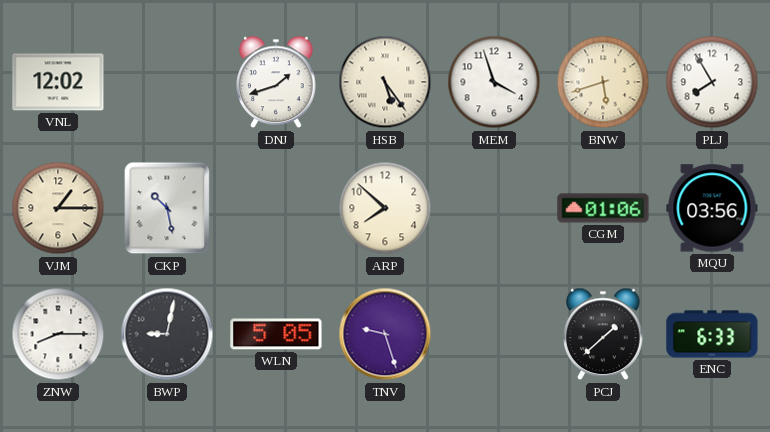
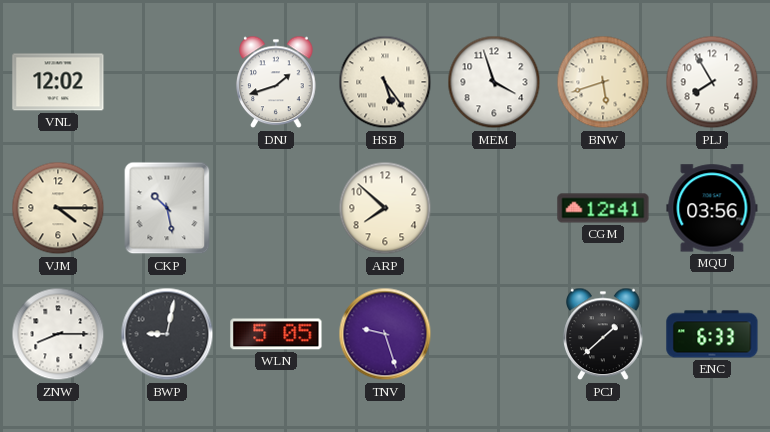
VJM: 1:15 -> 4:15 (58, 208)
CGM: 01:06 -> 12:41 (603, 208)
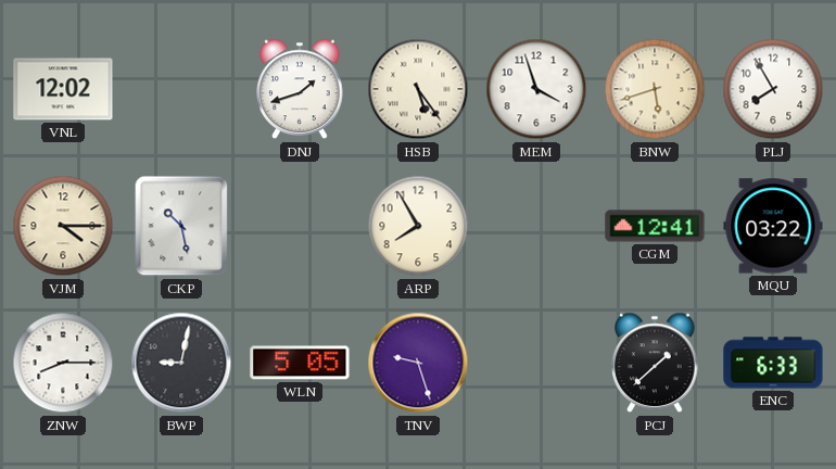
ARP: 7:52 -> 7:55 (418, 226)
MQU: 03:56 -> 03:22 (773, 226)
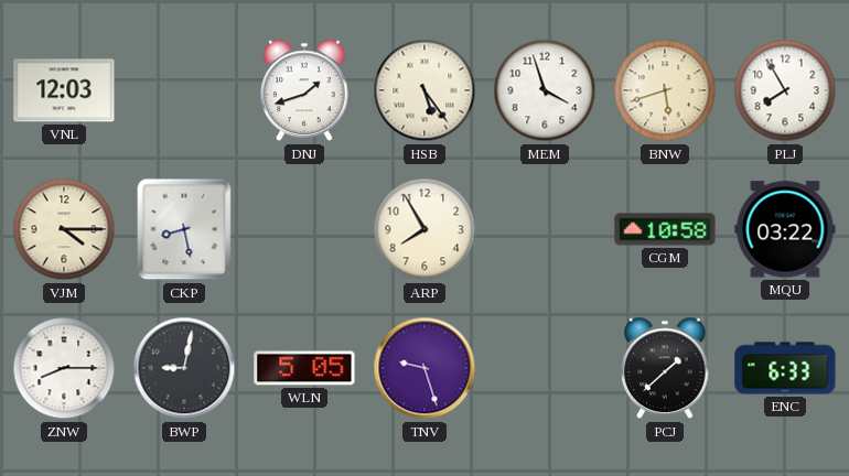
VNL: 12:02 -> 12:03 (64, 90)
CKP: 10:28 -> 8:28 (184, 229)
CGM: 12:41 -> 10:58 (665, 229)
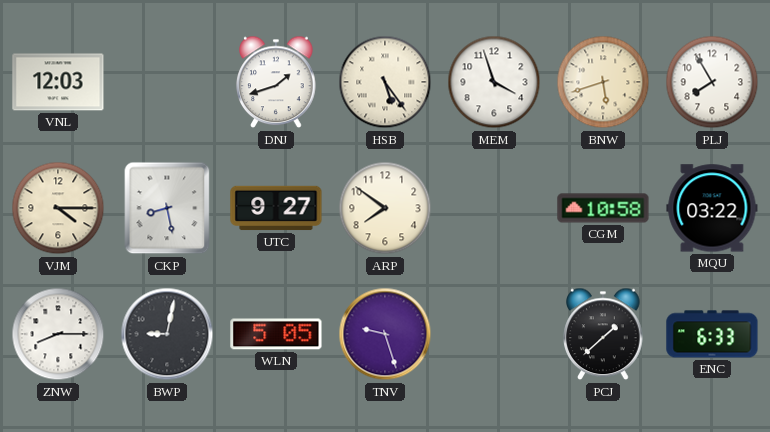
UTC: none -> 9:27 (276, 208)
ARP: 7:55 -> 7:51 (385, 208)
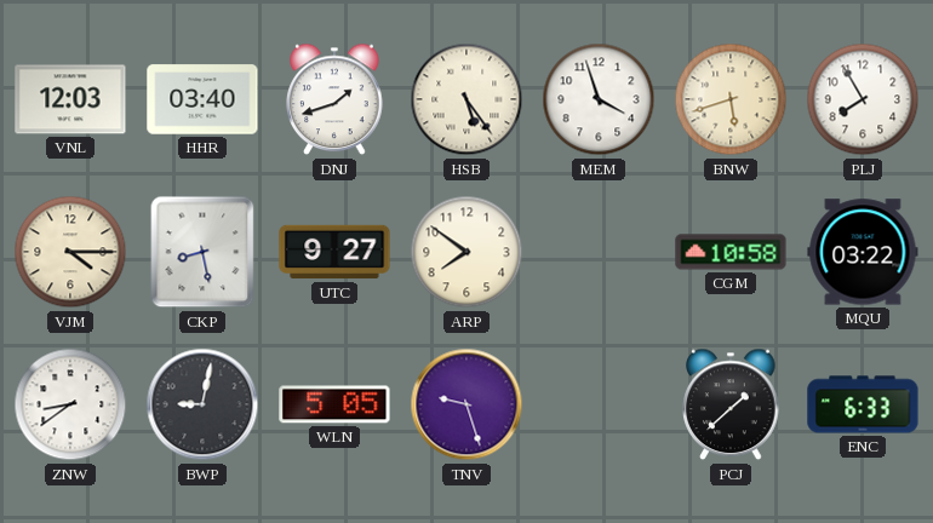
HHR: none -> 03:40 (202, 99)
ZNW: 8:15 -> 8:39 (70, 404)
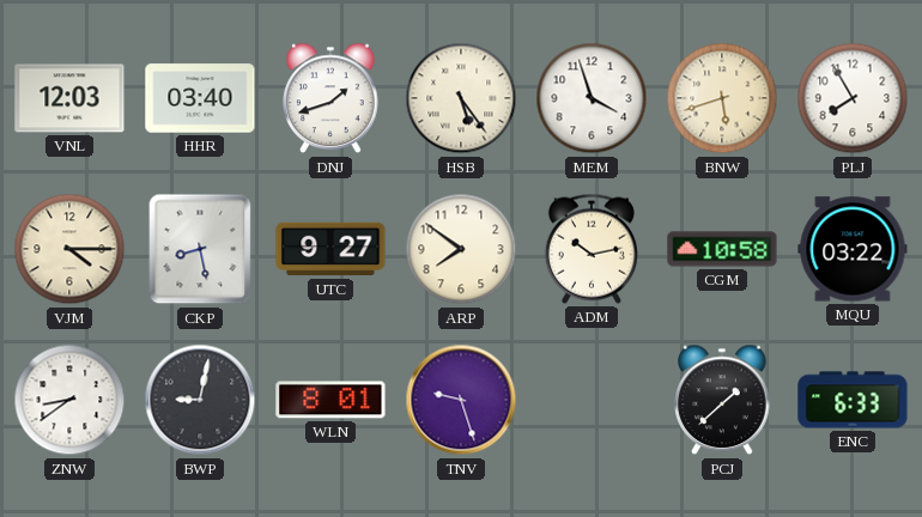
ADM: none -> 10:13 (592, 249)
WLN: 5:05 -> 8:01 (330, 400)
